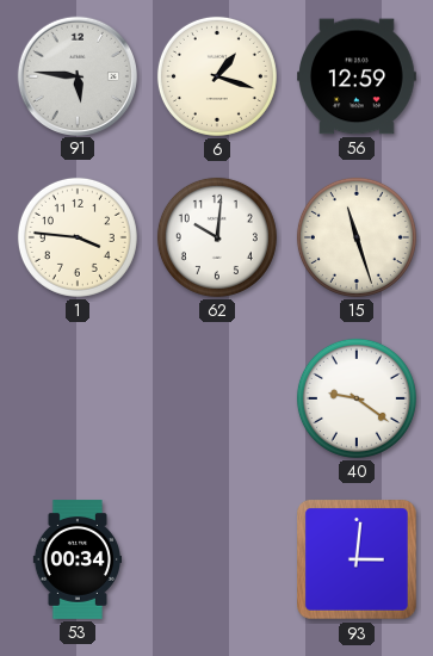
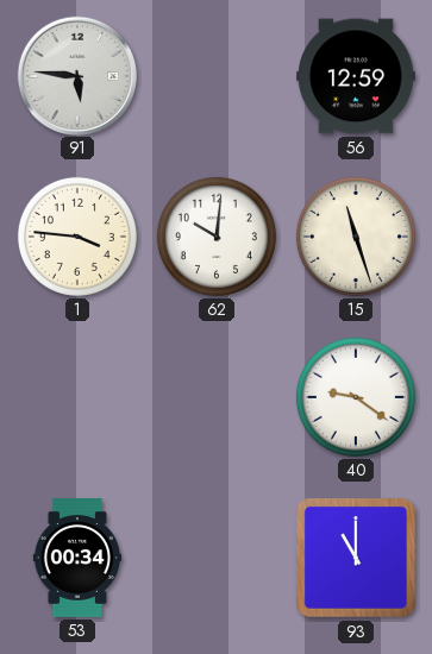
6: 1:18 -> none (217, 76)
93: 3:01 -> 11:00 (357, 559)
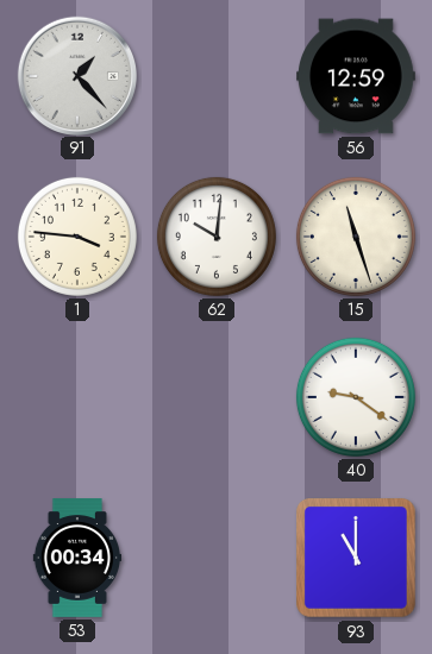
91: 5:46 -> 1:23 (77, 75)
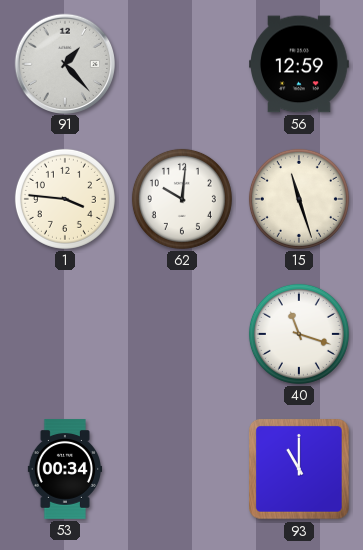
40: 9:21 -> 11:18 (299, 334)
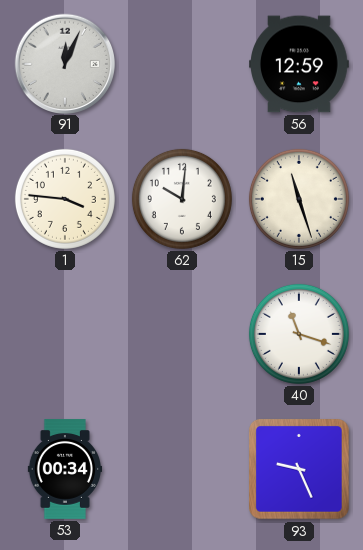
91: 1:23 -> 12:04 (65, 63)
93: 11:00 -> 9:26 (300, 470)
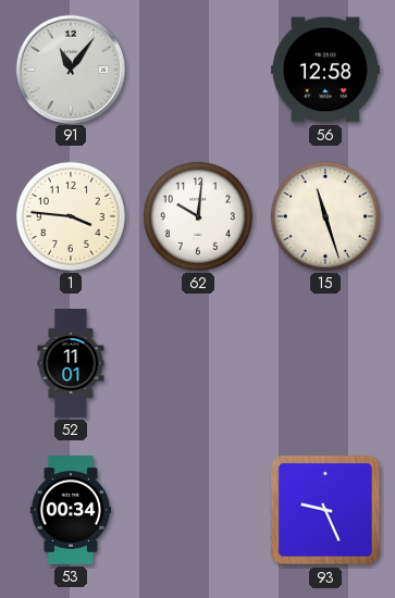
91: 12:04 -> 11:06 (71, 68)
56: 12:59 -> 12:58 (326, 70)
52: none -> 11:01 (71, 363)
40: 11:18 -> none (299, 334)
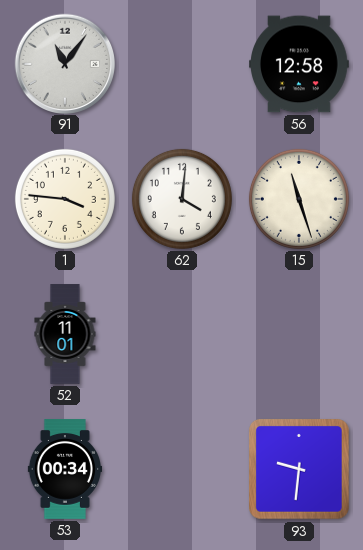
62: 10:01 -> 4:01 (182, 199)
93: 9:26 -> 9:31 (300, 470)
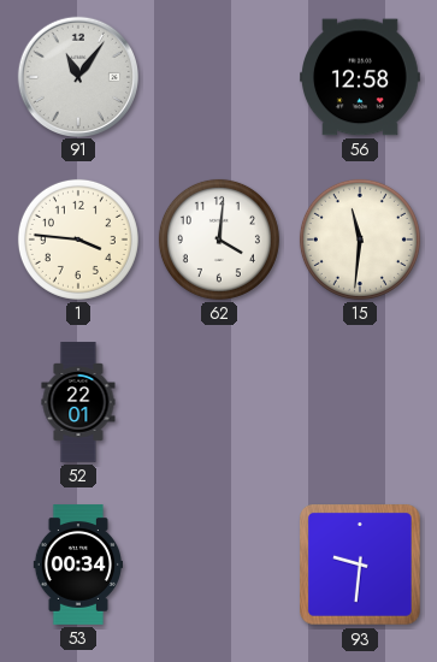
15: 11:27 -> 11:31 (360, 240)
52: 11:01 -> 22:01 (78, 402)
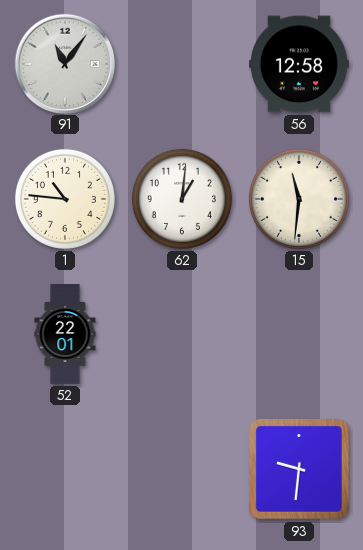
1: 3:46 -> 10:46 (65, 199)
62: 4:01 -> 1:01 (182, 199)
53: 00:34 -> none (77, 565)
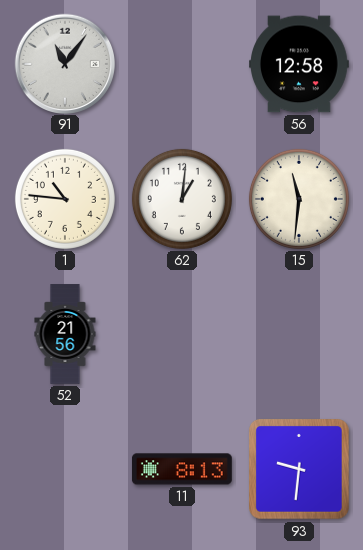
52: 22:01 -> 21:56 (65, 334)
11: none -> 8:13 (182, 469)
